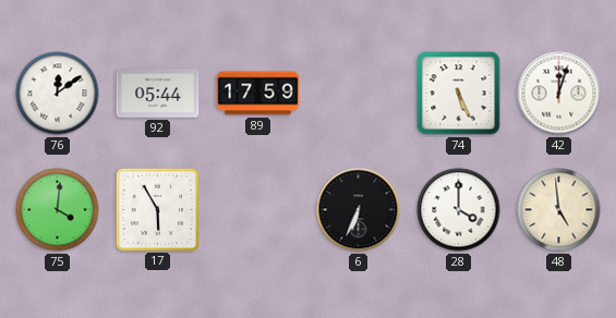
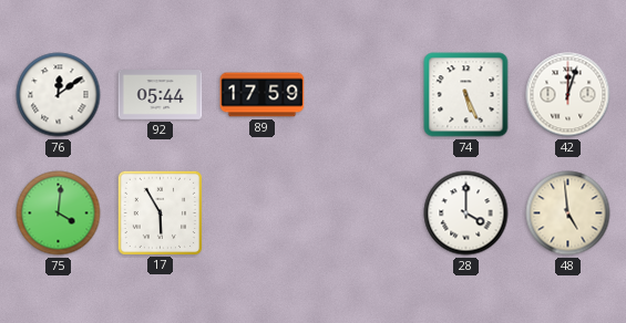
6: 6:34 -> none (359, 210)
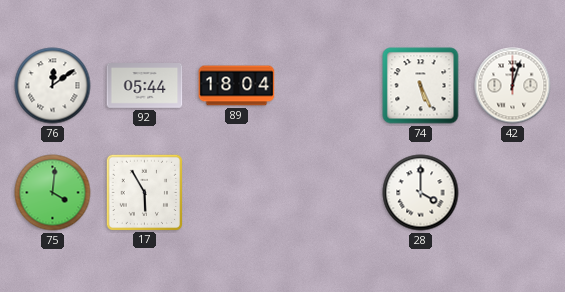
89: 17:59 -> 18:04 (237, 86)
48: 4:59 -> none (568, 213)
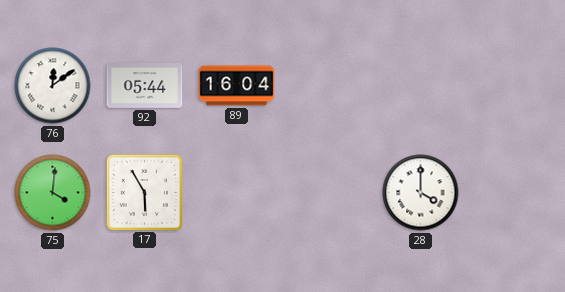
89: 18:04 -> 16:04 (237, 86)
74: 5:26 -> none (421, 86)
42: 12:03 -> none (513, 86)
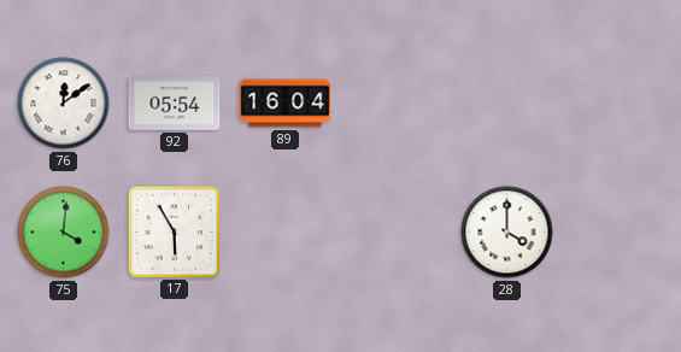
92: 05:44 -> 05:54 (175, 104)
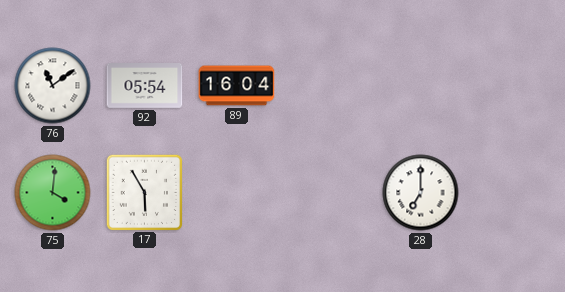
76: 12:09 -> 11:09 (53, 86)
28: 4:00 -> 7:00 (421, 193)
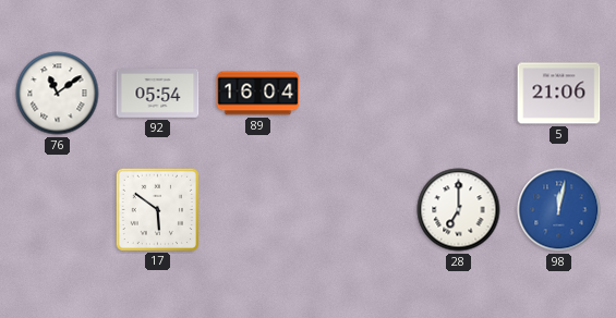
5: none -> 21:06 (559, 94)
75: 4:01 -> none (53, 193)
17: 5:55 -> 5:51 (157, 209)
98: none -> 12:02 (559, 210)
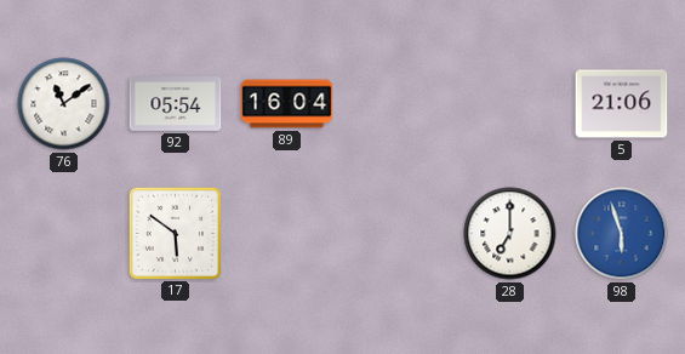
98: 12:02 -> 5:57 (622, 234)
